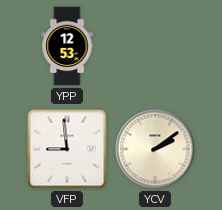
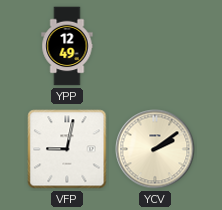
YPP: 12:53 -> 12:49 (67, 46)
VFP: 8:59 -> 9:02 (67, 149)
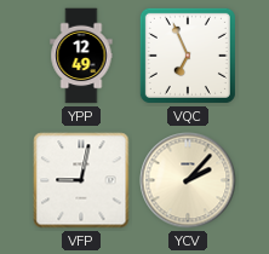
VQC: none -> 6:56 (188, 56)
YCV: 2:09 -> 2:07 (188, 180)
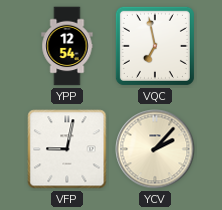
YPP: 12:49 -> 12:54 (67, 46)
VQC: 6:56 -> 6:58 (155, 46)
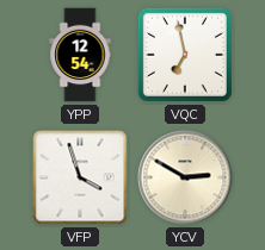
VFP: 9:02 -> 3:57 (80, 177)
YCV: 2:07 -> 2:50 (185, 177)
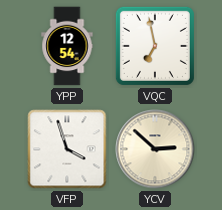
YCV: 2:50 -> 2:52 (155, 149)
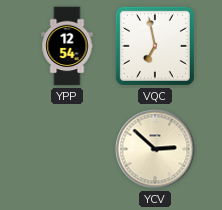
VFP: 3:57 -> none (67, 149)
